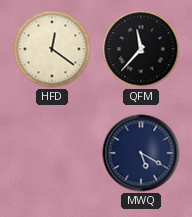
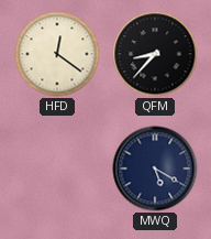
QFM: 11:37 -> 8:37 (155, 54)
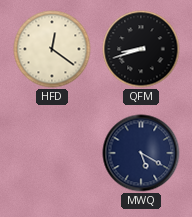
QFM: 8:37 -> 8:42 (141, 49)
